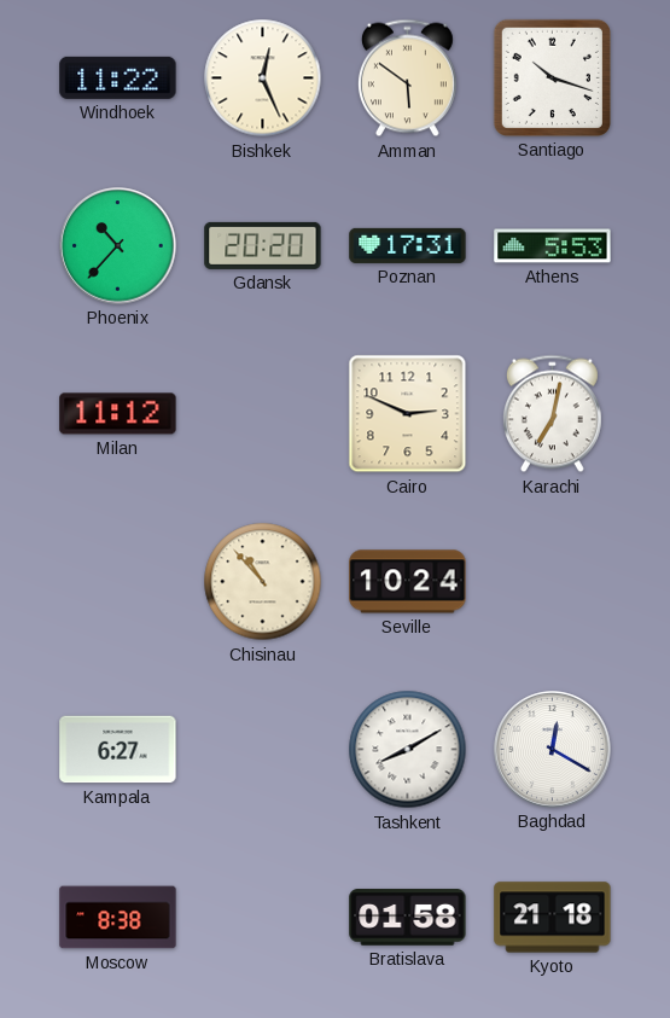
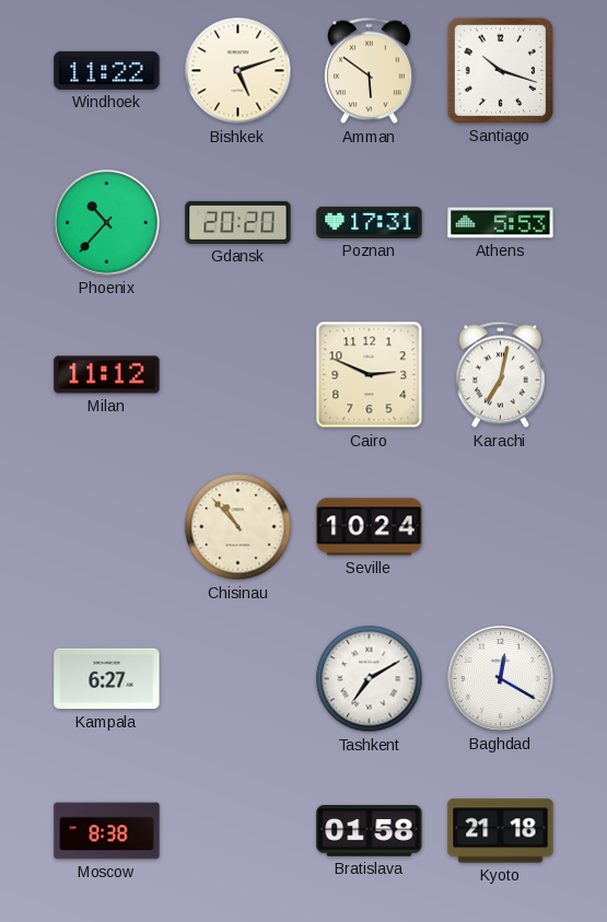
Bishkek: 12:26 -> 5:12 (238, 71)
Tashkent: 8:10 -> 7:10 (370, 679)
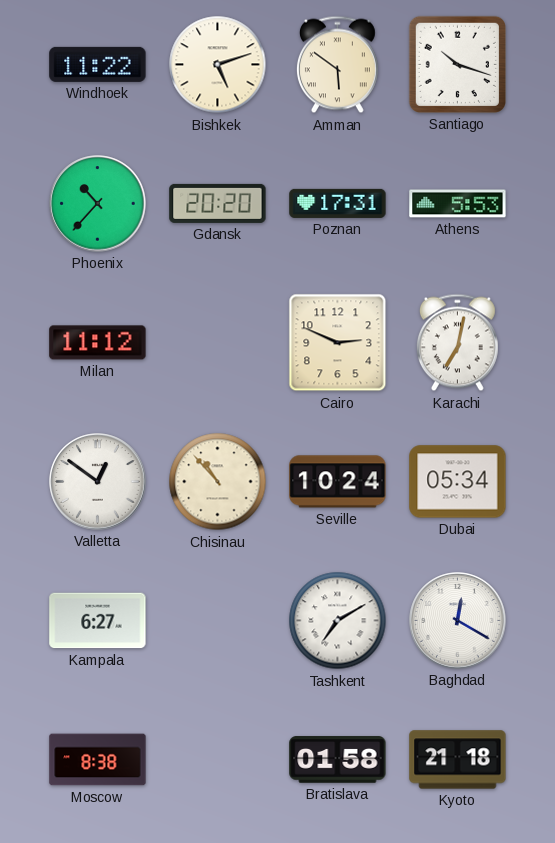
Valletta: none -> 12:51 (98, 482)
Dubai: none -> 05:34 (458, 482)
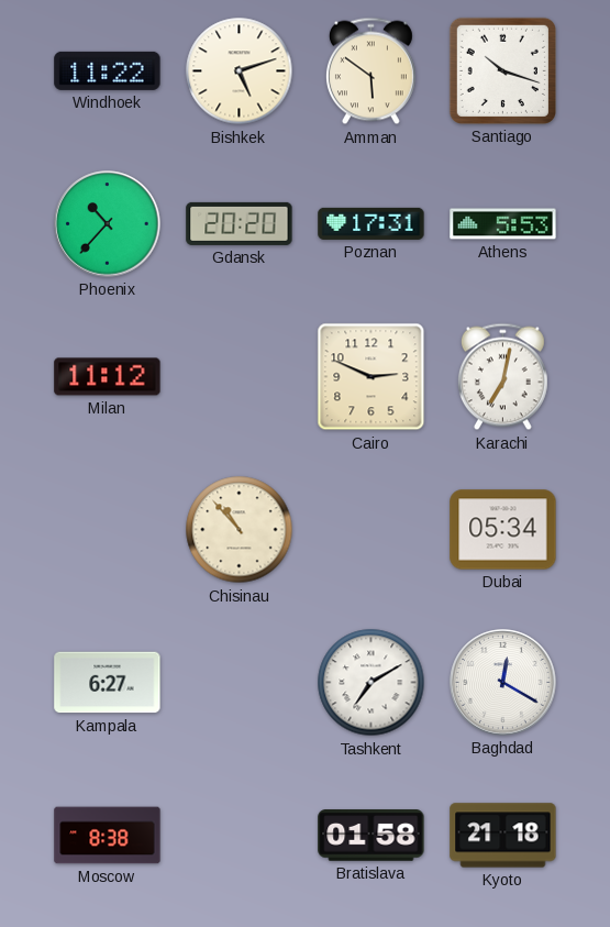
Valletta: 12:51 -> none (98, 482)
Seville: 10:24 -> none (338, 482)
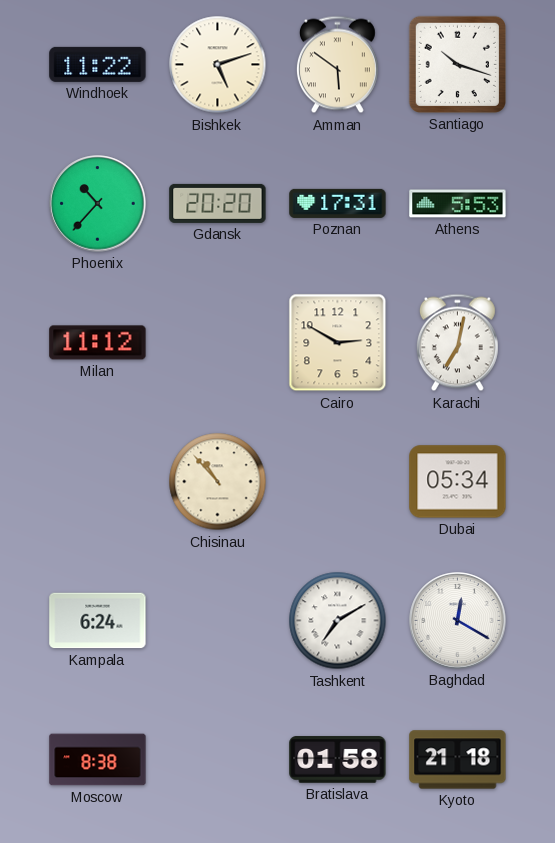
Cairo: 2:49 -> 2:50 (338, 343)
Kampala: 6:27 -> 6:24 (98, 621)
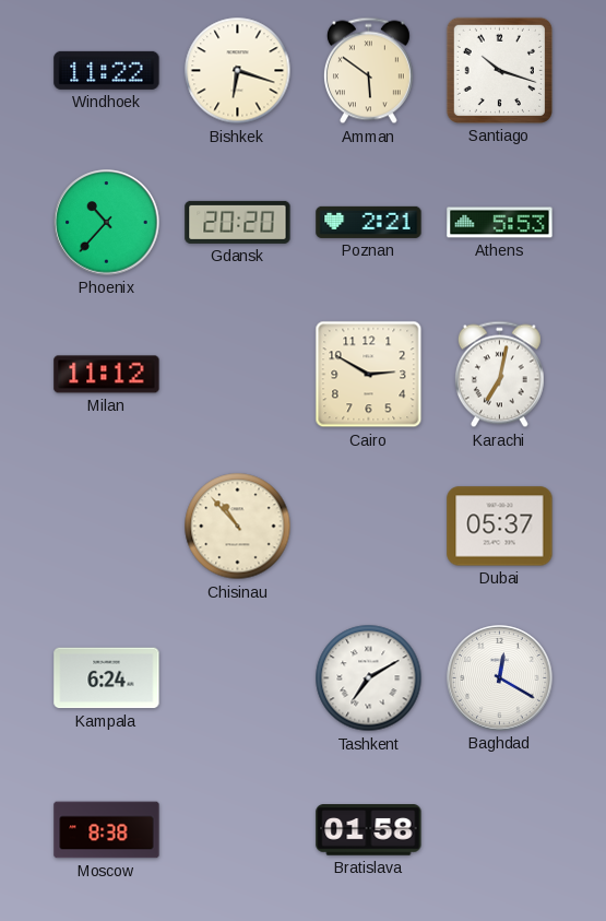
Bishkek: 5:12 -> 6:18 (238, 71)
Poznan: 17:31 -> 2:21 (369, 222)
Dubai: 05:34 -> 05:37 (500, 527)
Kyoto: 21:18 -> none (458, 760)
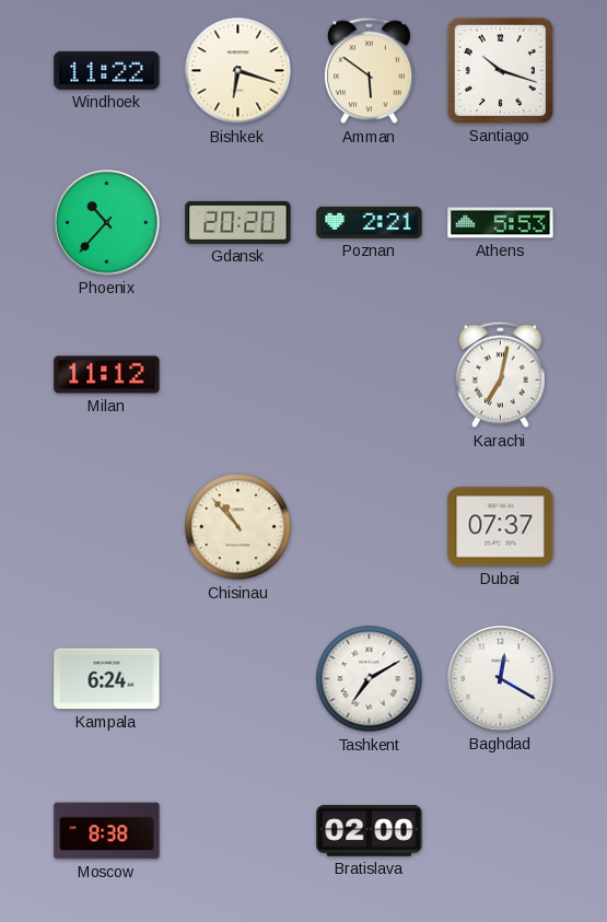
Cairo: 2:50 -> none (369, 375)
Dubai: 05:37 -> 07:37 (501, 527)
Bratislava: 01:58 -> 02:00 (370, 831)
